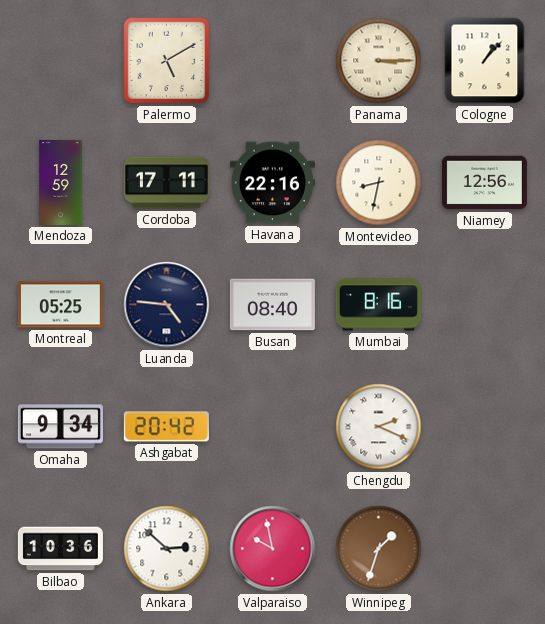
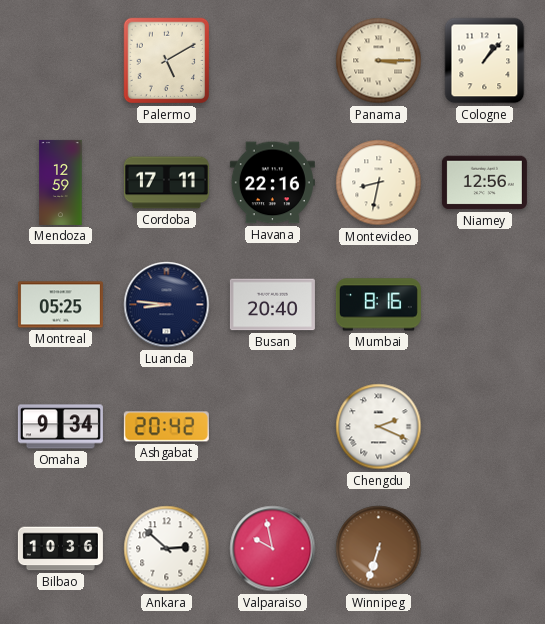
Luanda: 4:46 -> 8:46 (167, 305)
Busan: 08:40 -> 20:40 (272, 305)
Winnipeg: 1:33 -> 6:33 (379, 549)
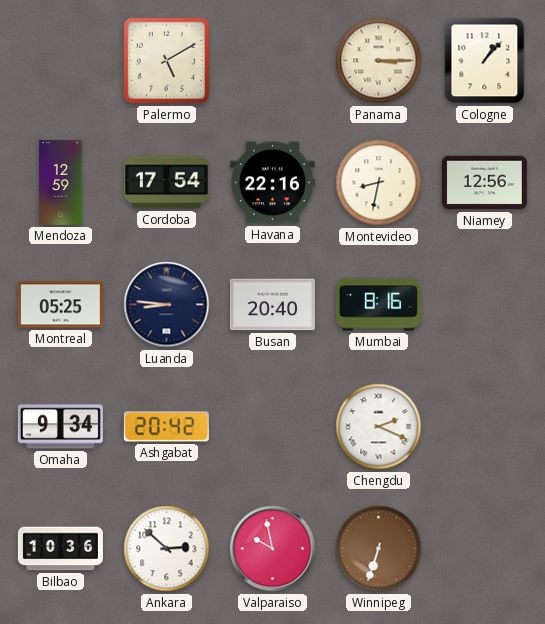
Cordoba: 17:11 -> 17:54 (166, 183)
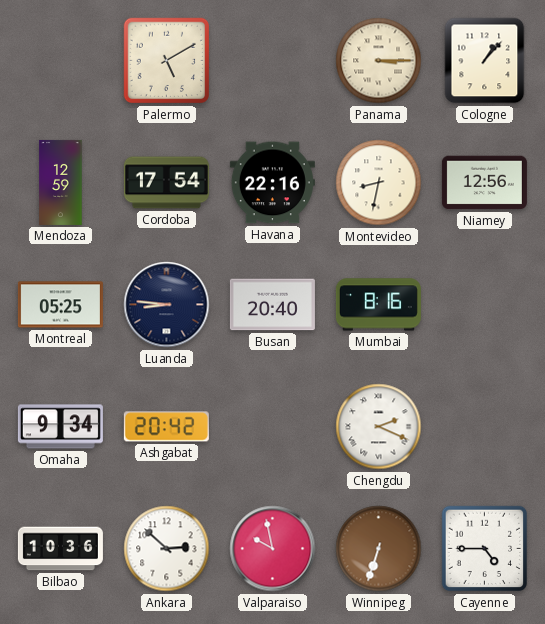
Cayenne: none -> 4:45 (485, 549)
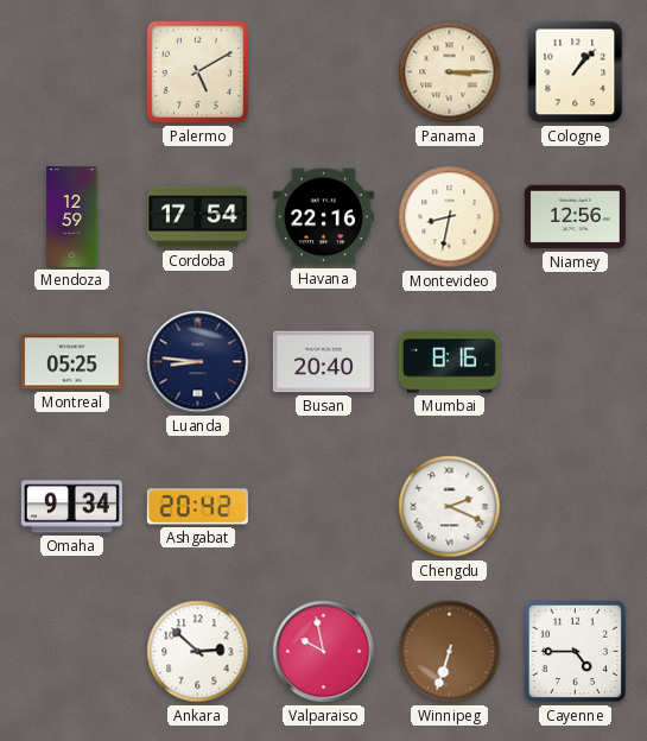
Bilbao: 10:36 -> none (60, 549)
